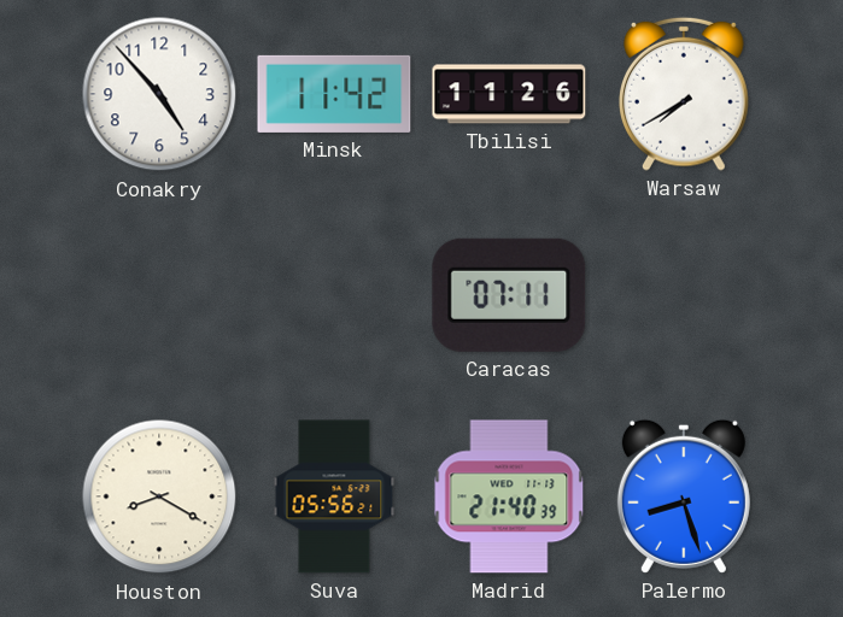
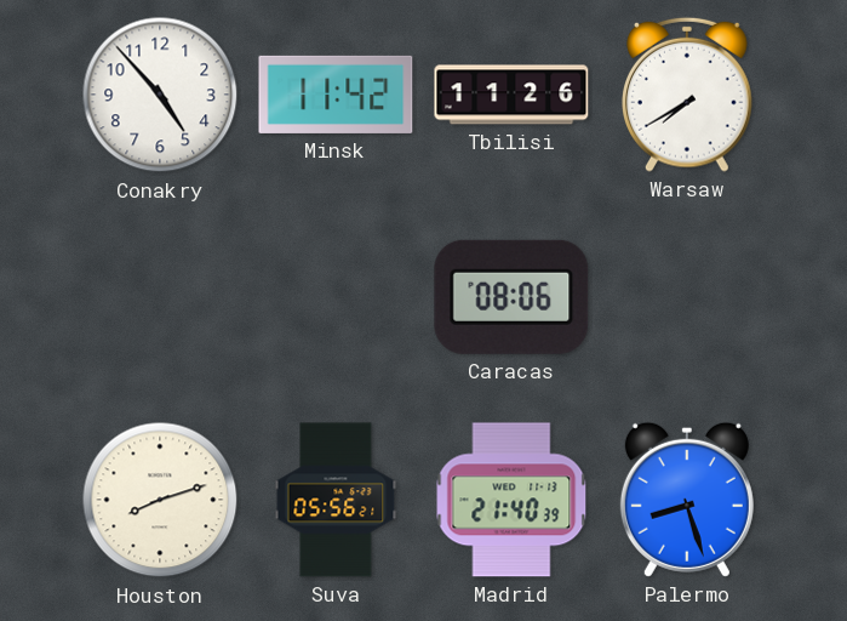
Caracas: 07:11 -> 08:06 (511, 297)
Houston: 8:20 -> 8:12 (160, 500)
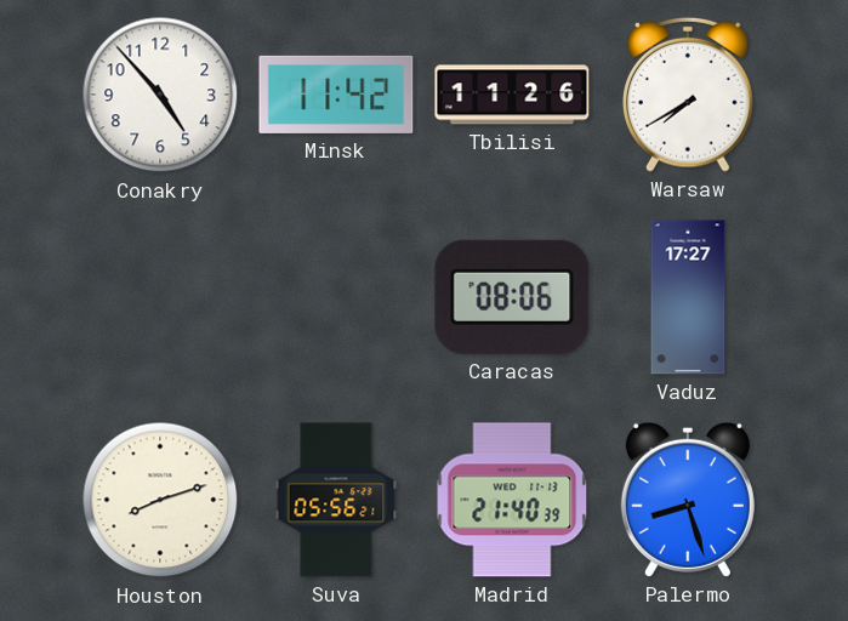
Vaduz: none -> 17:27 (688, 297)
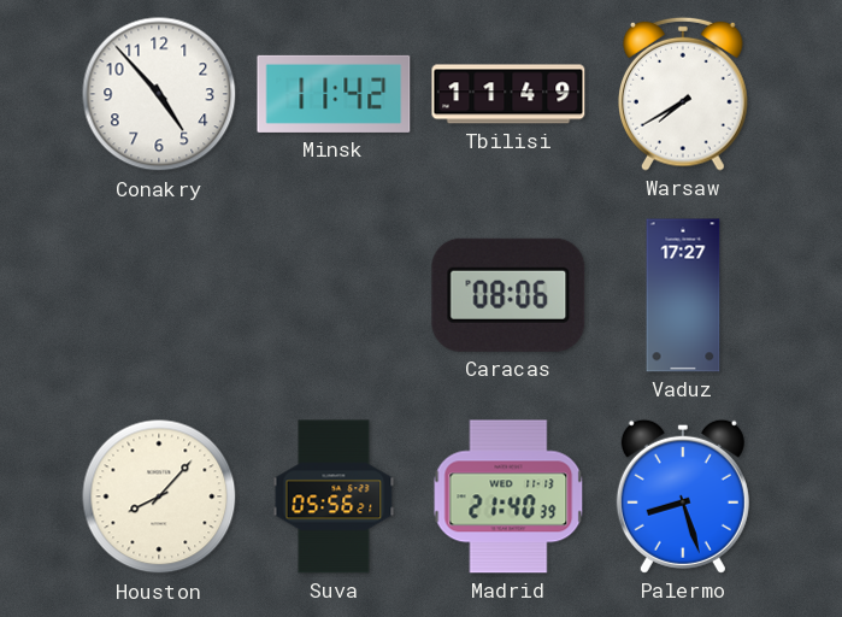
Tbilisi: 11:26 -> 11:49 (508, 94)
Houston: 8:12 -> 8:07 (159, 496)
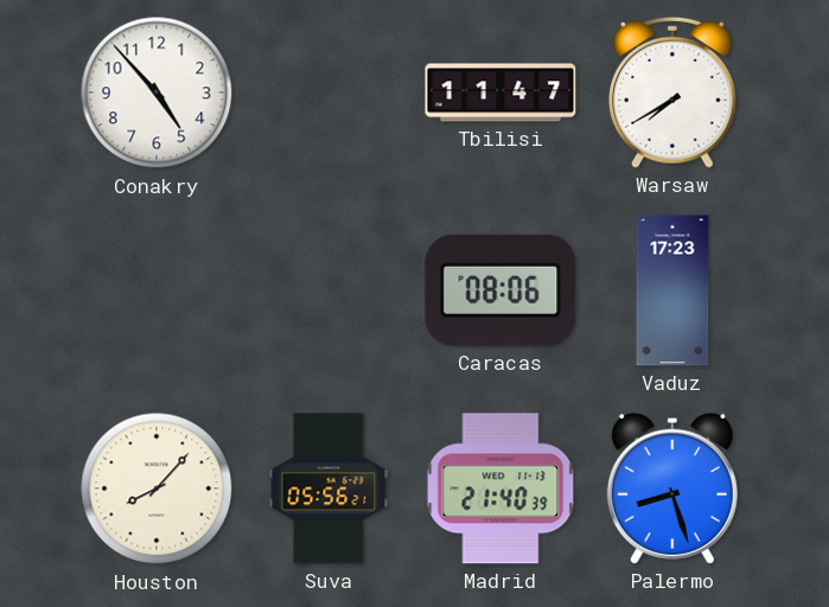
Minsk: 11:42 -> none (334, 94)
Tbilisi: 11:49 -> 11:47 (500, 92)
Vaduz: 17:27 -> 17:23 (672, 290)
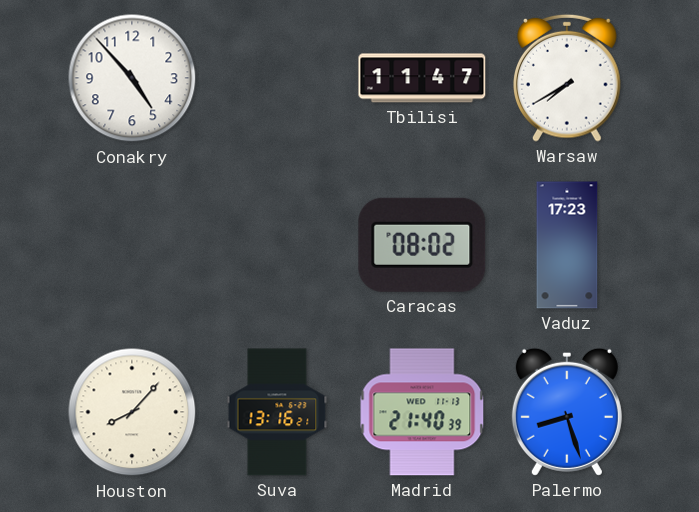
Caracas: 08:06 -> 08:02 (422, 245)
Suva: 05:56 -> 13:16 (277, 412)
